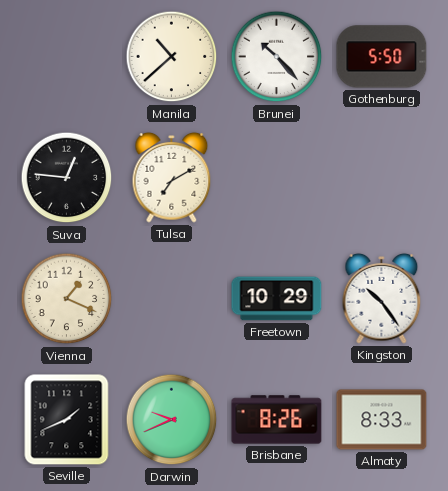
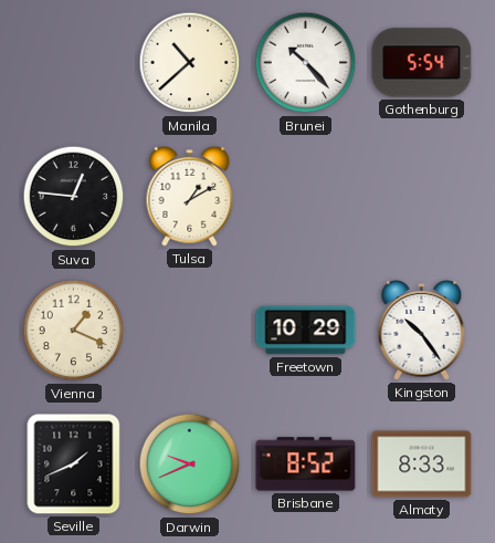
Gothenburg: 5:50 -> 5:54 (422, 63)
Tulsa: 7:10 -> 1:10 (190, 196)
Brisbane: 8:26 -> 8:52 (306, 464)
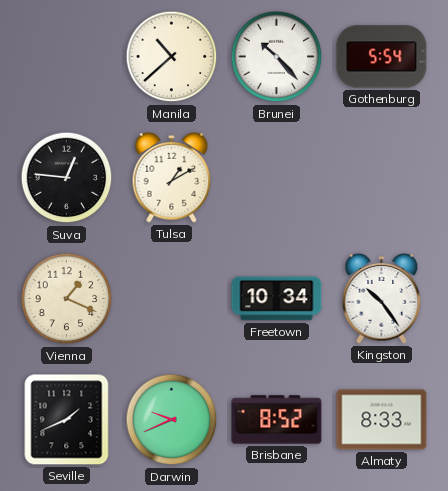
Freetown: 10:29 -> 10:34 (277, 299)
